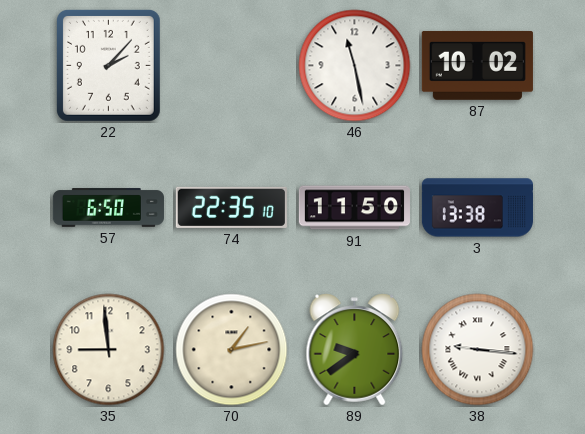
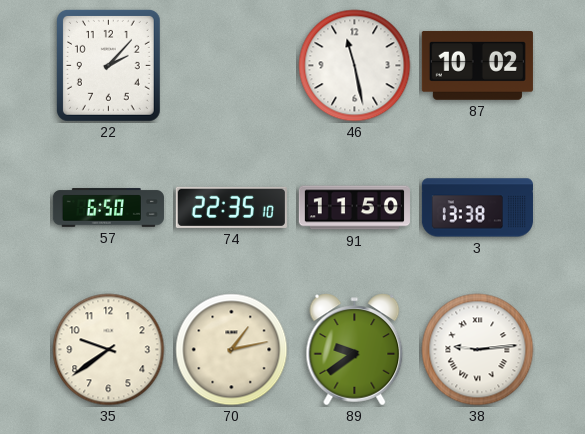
35: 8:59 -> 9:39 (109, 350)
38: 9:16 -> 9:14 (478, 350)
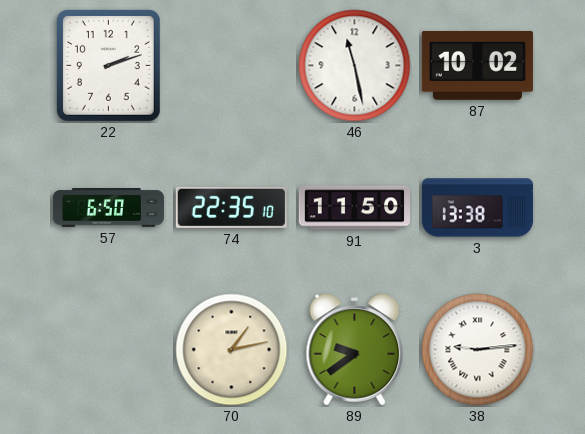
22: 2:07 -> 2:12 (108, 65)
35: 9:39 -> none (109, 350)
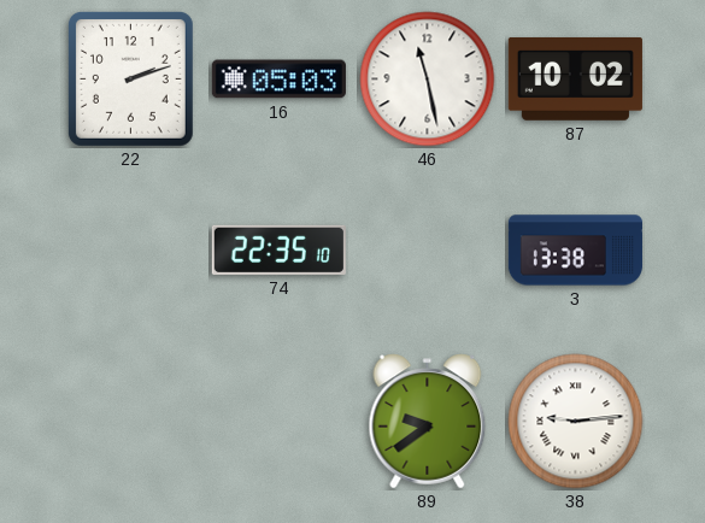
16: none -> 05:03 (278, 80)
57: 6:50 -> none (108, 208)
91: 11:50 -> none (354, 208)
70: 1:13 -> none (232, 350)
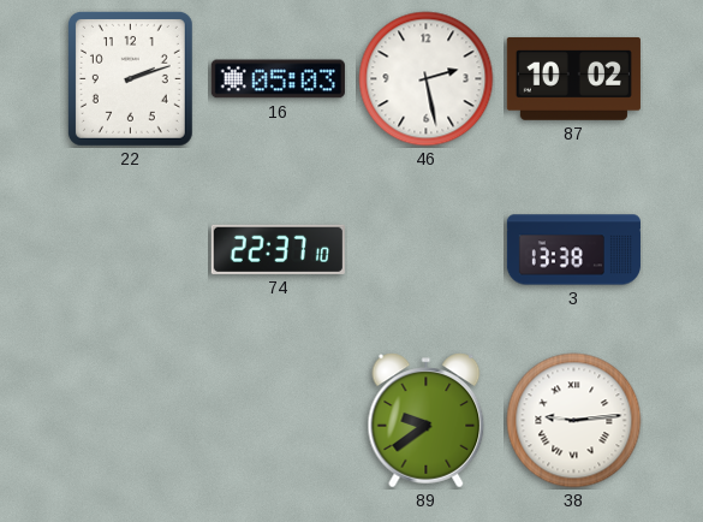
46: 11:28 -> 2:28 (427, 79)
74: 22:35 -> 22:37 (278, 249)
